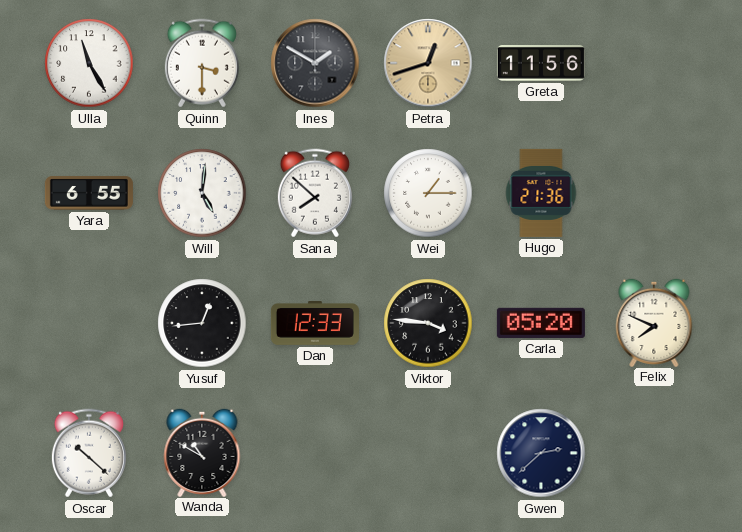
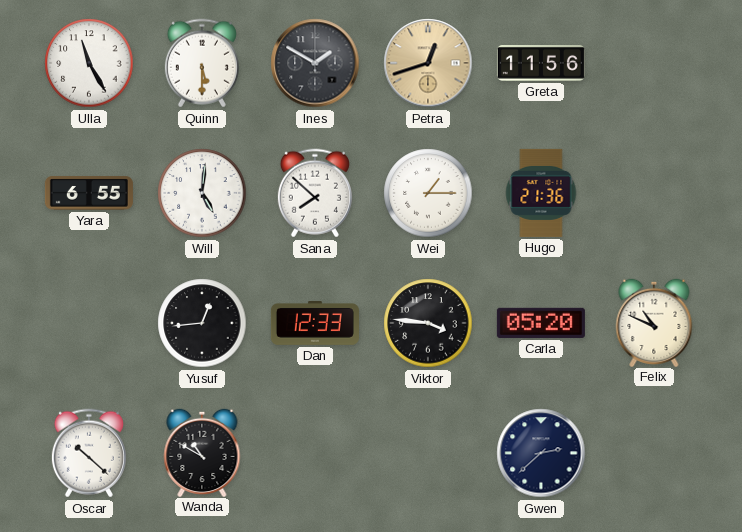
Quinn: 3:30 -> 5:30 (202, 63)
Felix: 7:49 -> 10:49 (654, 322)
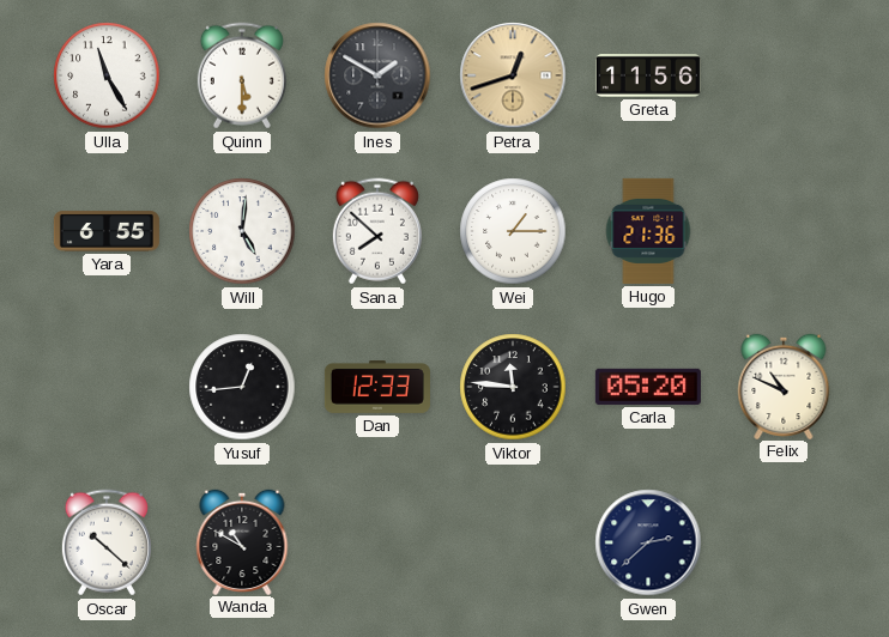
Viktor: 3:46 -> 11:46 (513, 387)
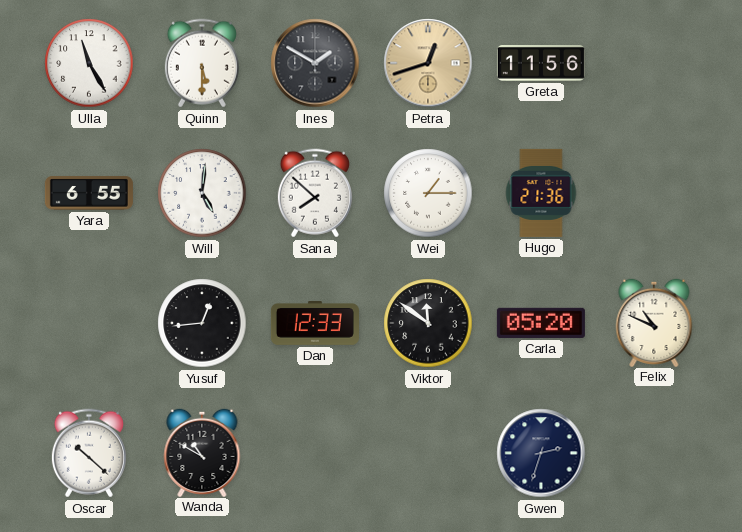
Viktor: 11:46 -> 11:51 (428, 323)
Gwen: 2:38 -> 2:33 (541, 453)
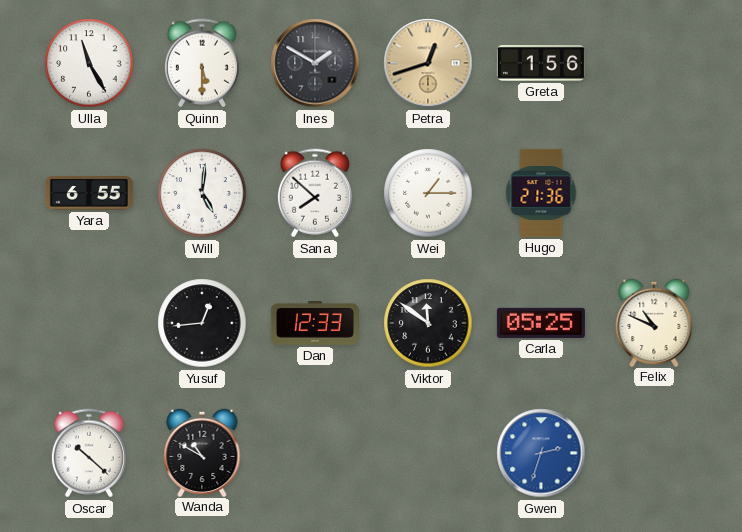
Greta: 11:56 -> 1:56 (541, 64)
Carla: 05:20 -> 05:25 (541, 323)
Gwen dial: navy -> blue (541, 453)
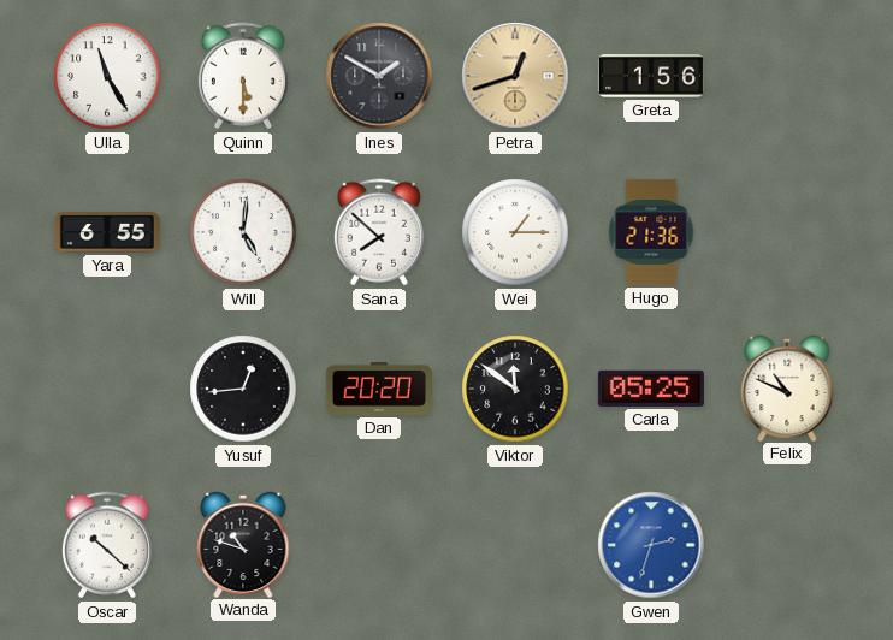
Dan: 12:33 -> 20:20 (379, 390)
Wanda: 10:50 -> 10:48 (243, 544)
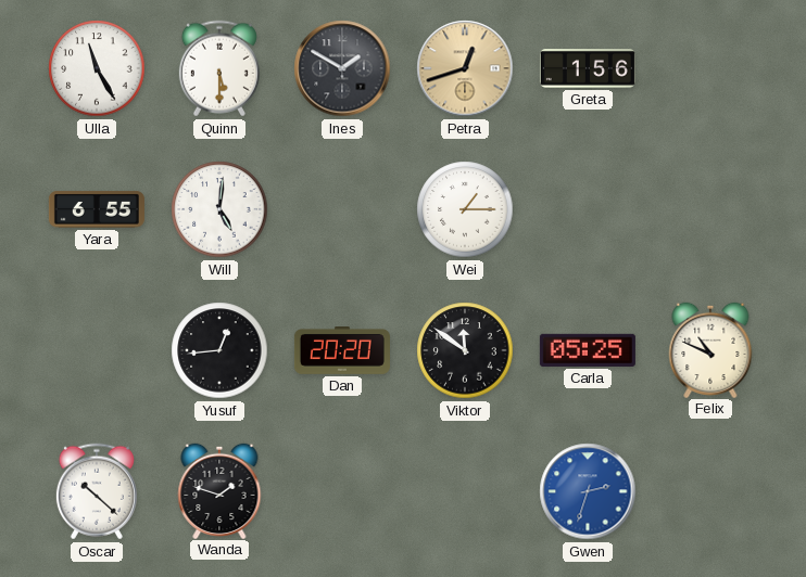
Sana: 7:52 -> none (379, 232)
Hugo: 21:36 -> none (651, 232)
Wanda: 10:48 -> 1:48 (219, 490)
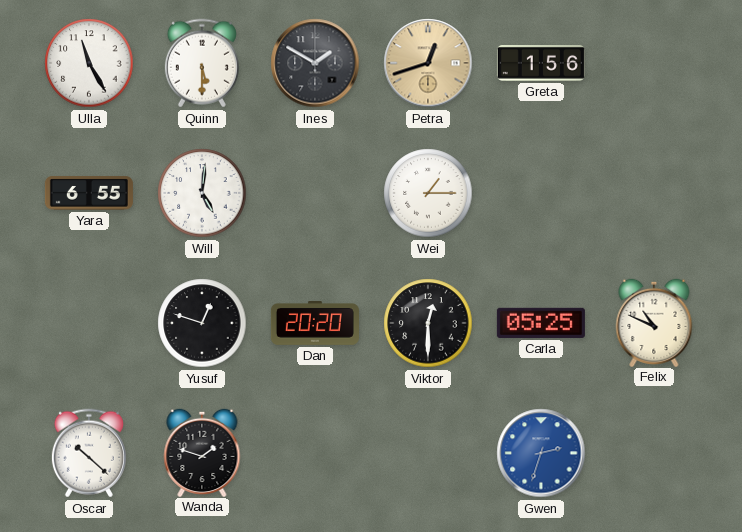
Yusuf: 12:44 -> 12:48 (202, 323)
Viktor: 11:51 -> 12:30 (428, 323)
